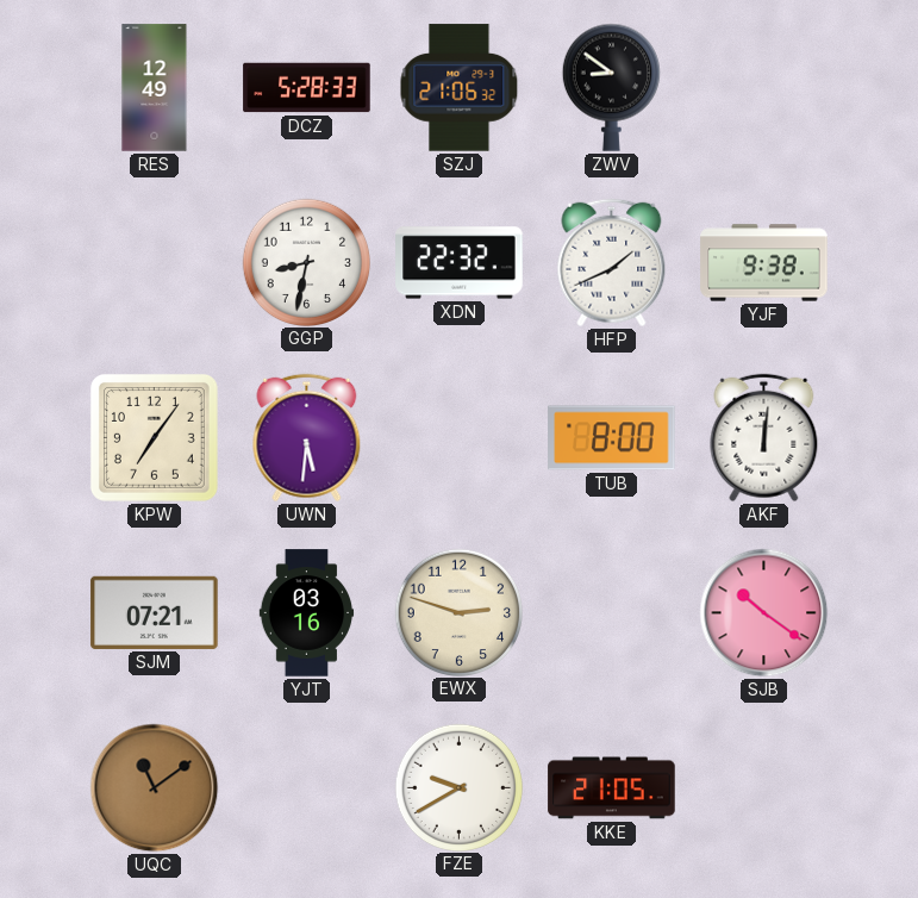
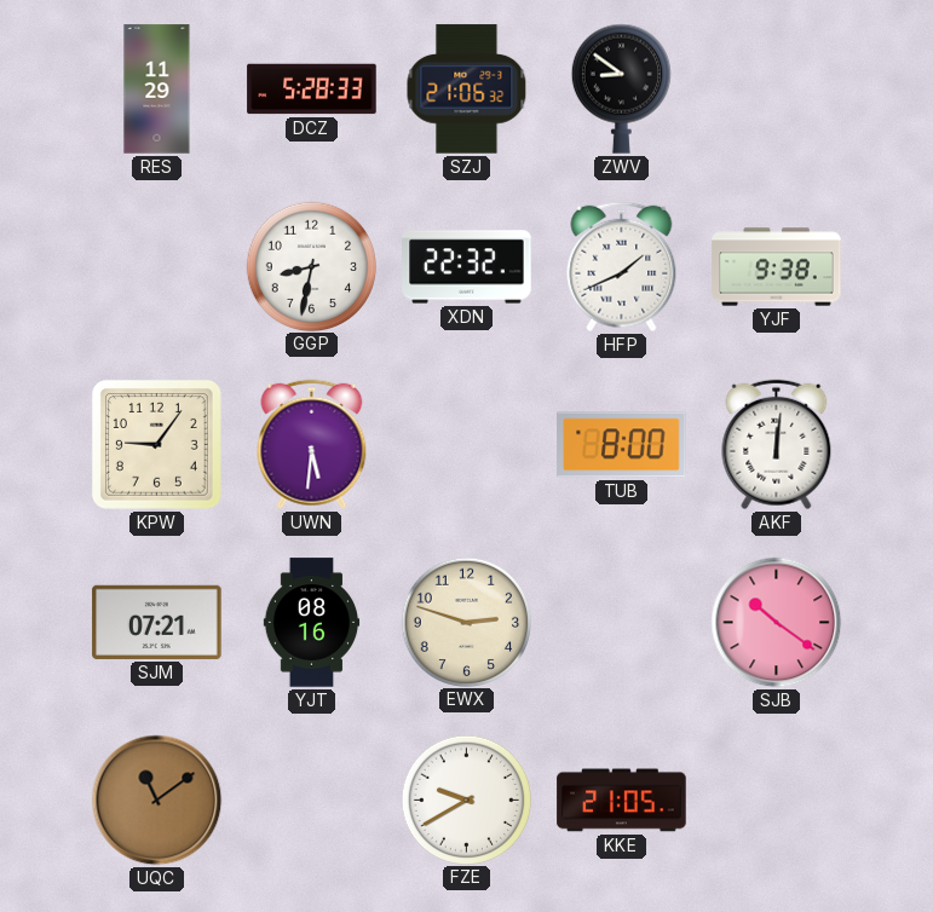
RES: 12:49 -> 11:29 (157, 90)
KPW: 7:06 -> 9:06 (156, 444)
YJT: 03:16 -> 08:16 (312, 623)
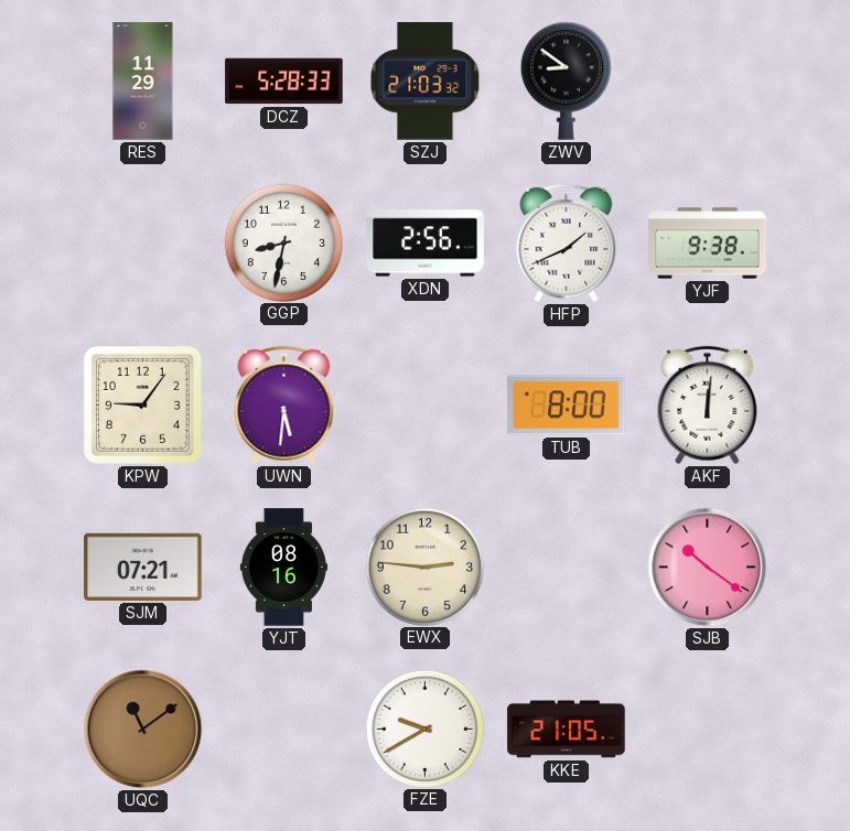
SZJ: 21:06 -> 21:03 (426, 82)
XDN: 22:32 -> 2:56 (426, 244)
EWX: 2:48 -> 2:46 (424, 566)
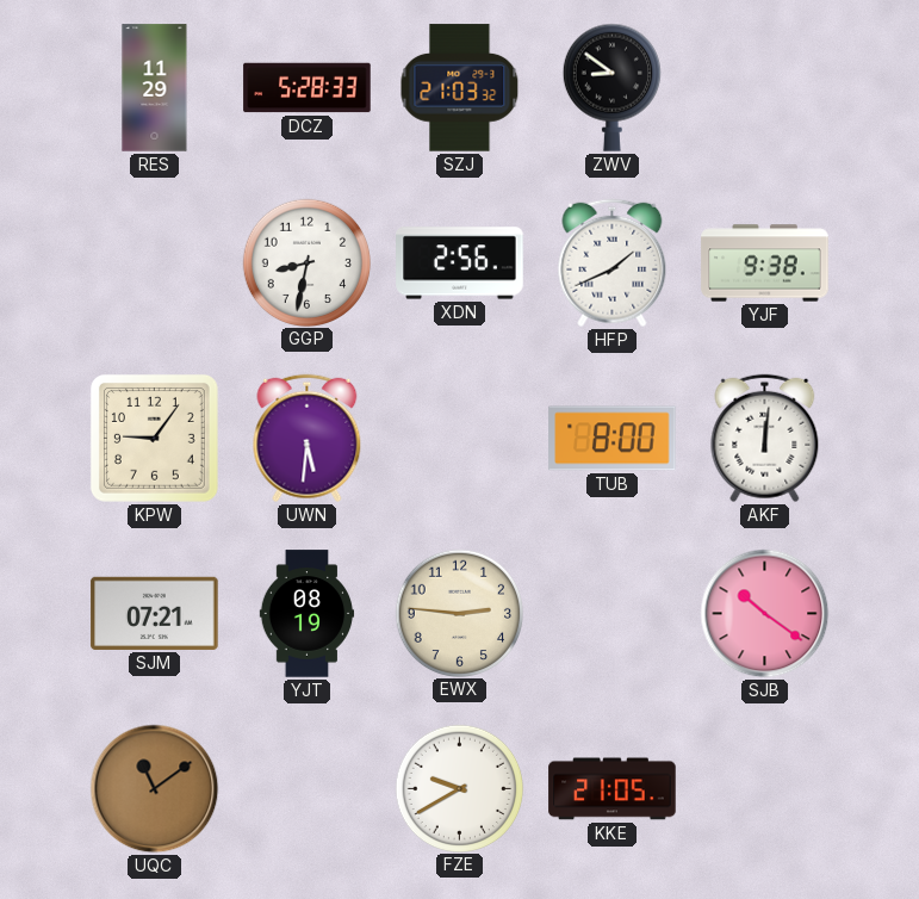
YJT: 08:16 -> 08:19 (308, 614)
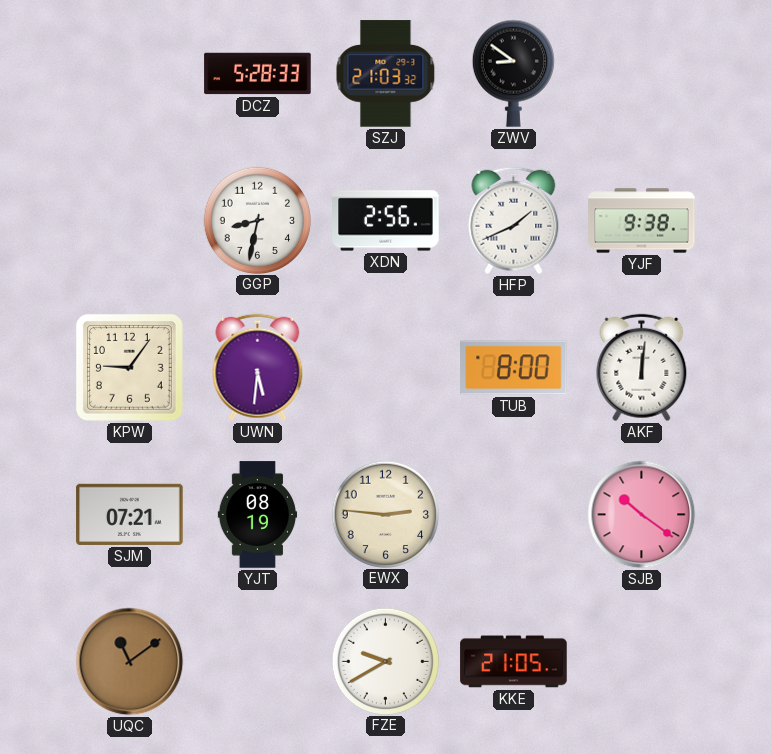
RES: 11:29 -> none (155, 88)
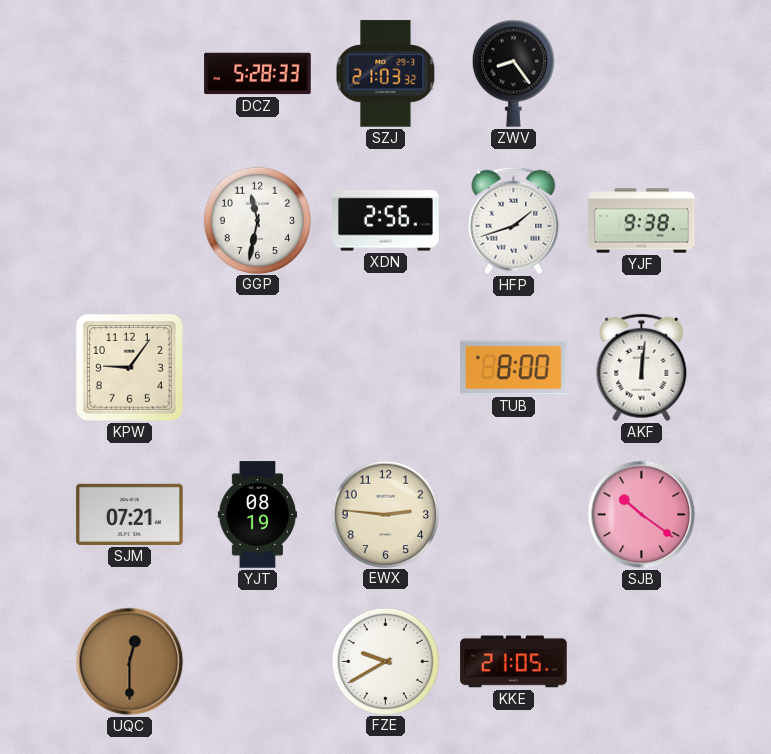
ZWV: 8:51 -> 8:24 (513, 73)
GGP: 8:32 -> 11:32 (257, 220)
HFP: 1:41 -> 1:42 (514, 221)
UWN: 5:31 -> none (258, 368)
UQC: 11:09 -> 12:30 (130, 662)
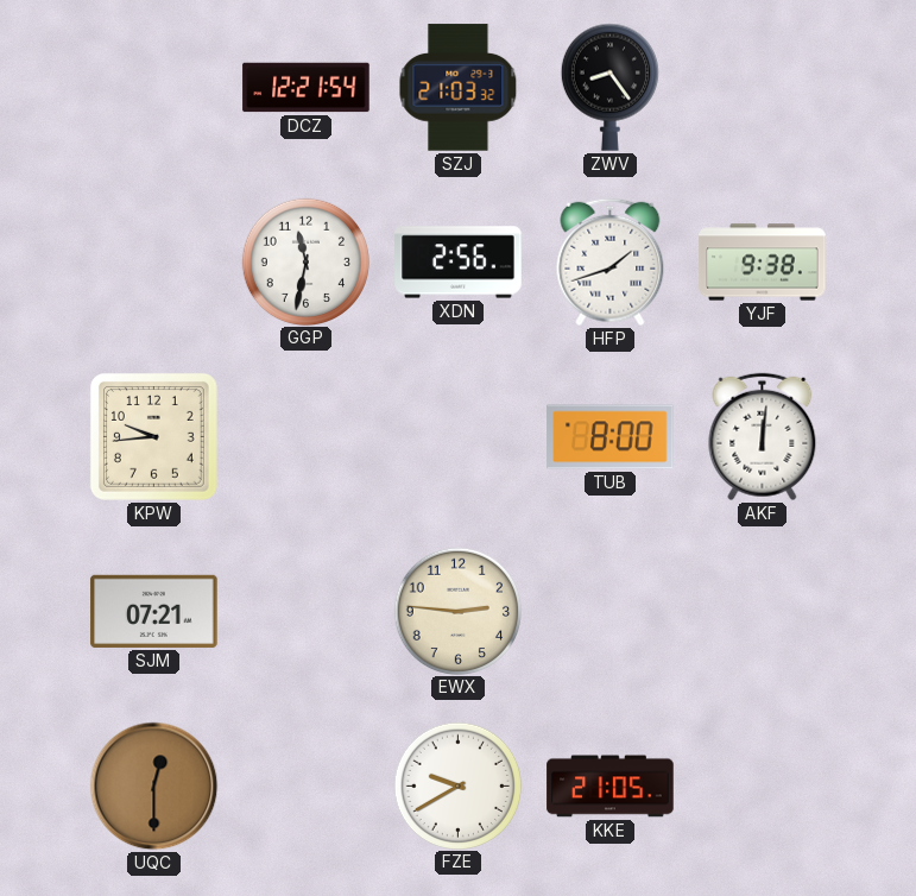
DCZ: 5:28 -> 12:21 (307, 88)
KPW: 9:06 -> 9:44 (153, 436)
YJT: 08:19 -> none (258, 515)
SJB: 10:21 -> none (642, 515)
